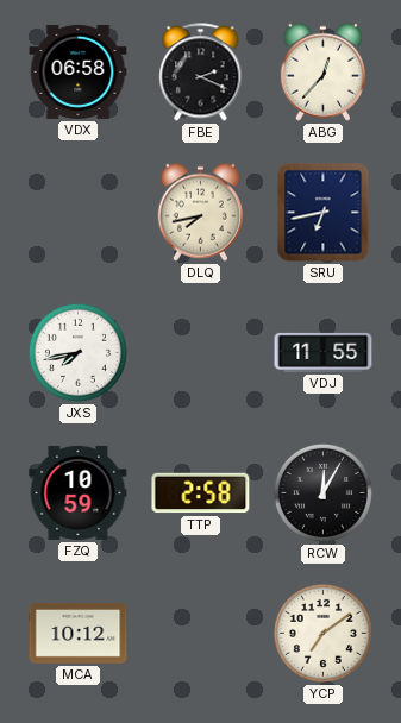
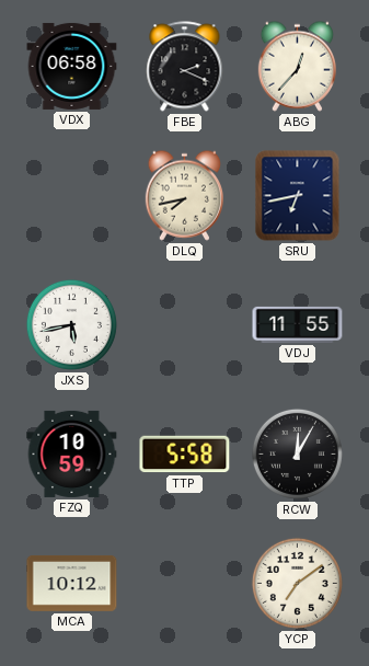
JXS: 7:43 -> 5:43 (71, 324)
TTP: 2:58 -> 5:58 (185, 455)
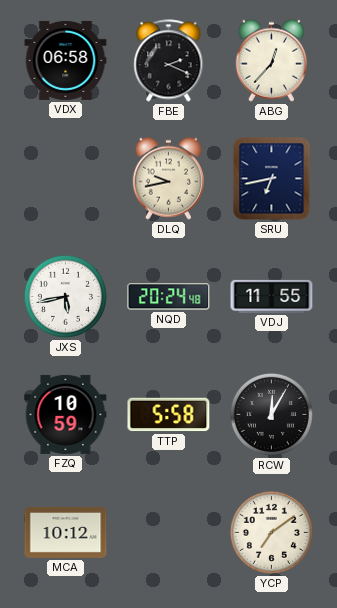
DLQ: 7:43 -> 9:43 (168, 178)
NQD: none -> 20:24 (169, 297)
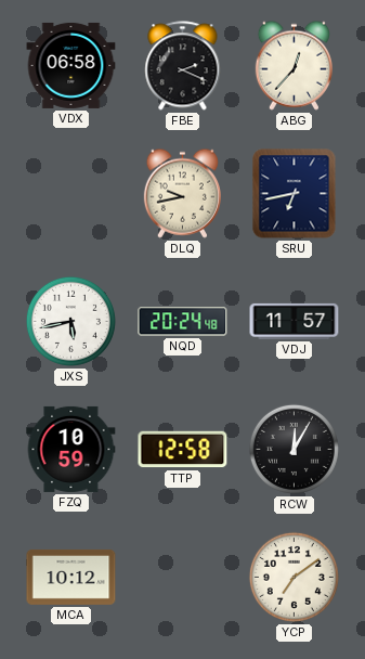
VDJ: 11:55 -> 11:57 (295, 321)
TTP: 5:58 -> 12:58 (183, 450)
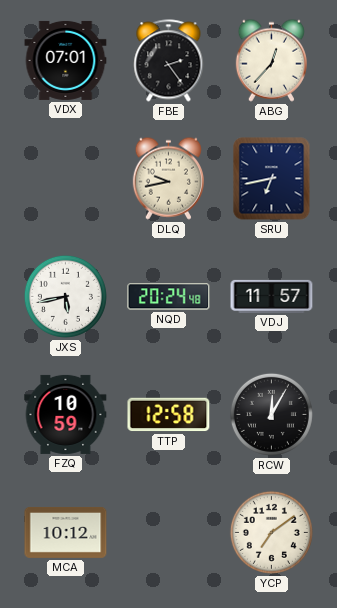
VDX: 06:58 -> 07:01 (66, 60)
FBE: 2:19 -> 2:24 (169, 61)
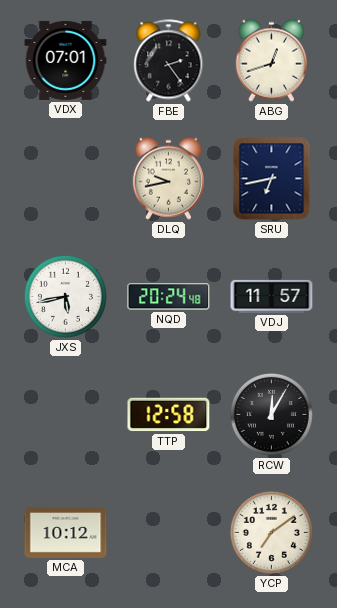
ABG: 12:37 -> 12:42 (271, 60)
FZQ: 10:59 -> none (66, 414)
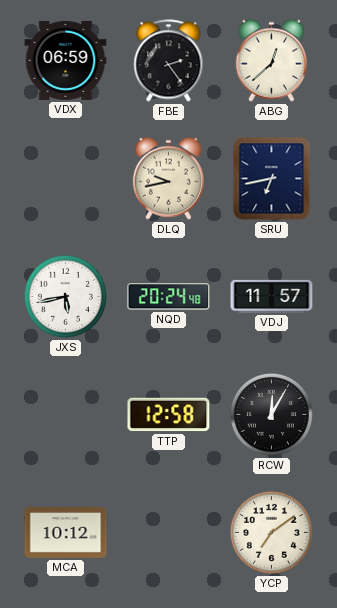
VDX: 07:01 -> 06:59 (66, 60)
ABG: 12:42 -> 12:38 (271, 60)
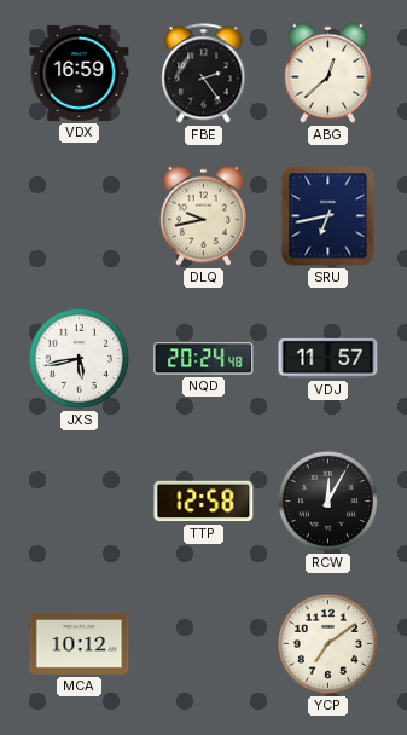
VDX: 06:59 -> 16:59 (80, 73)
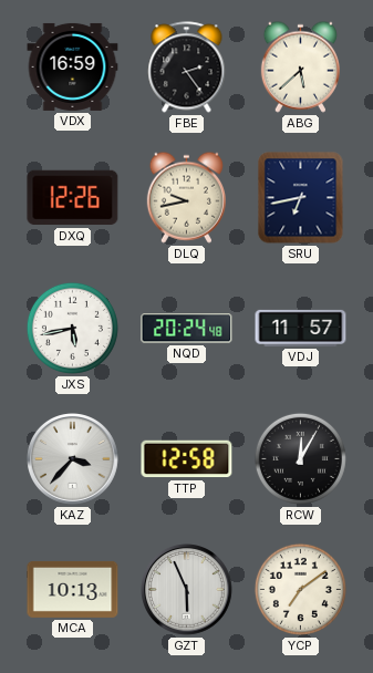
ABG: 12:38 -> 5:38 (300, 66)
DXQ: none -> 12:26 (73, 198)
KAZ: none -> 3:37 (73, 459)
MCA: 10:12 -> 10:13 (73, 589)
GZT: none -> 5:56 (187, 590)
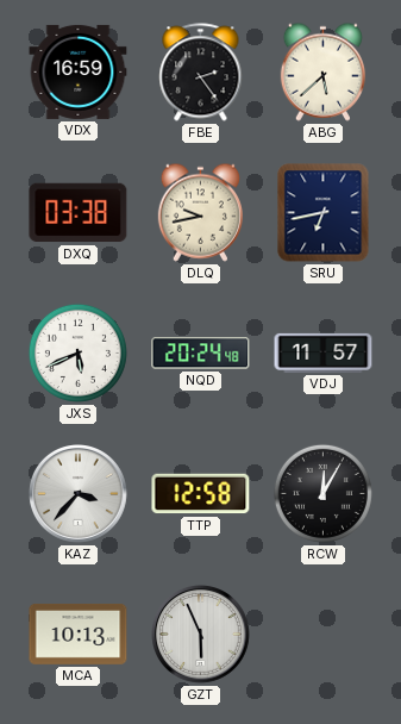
DXQ: 12:26 -> 03:38 (79, 213)
JXS: 5:43 -> 5:41 (77, 352)
YCP: 7:09 -> none (300, 589)
